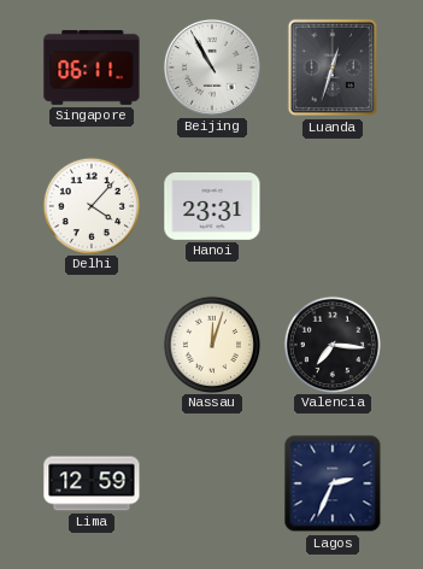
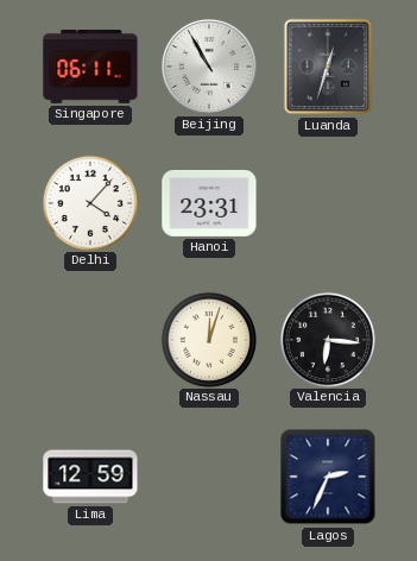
Valencia: 7:16 -> 6:16 (327, 339)
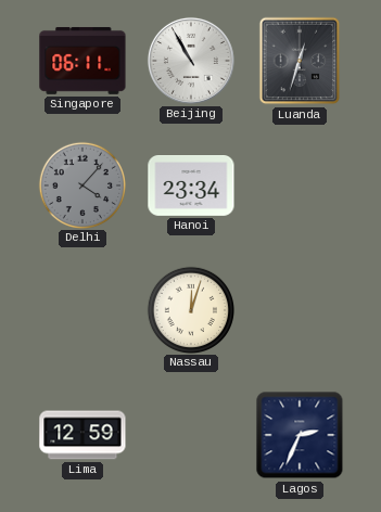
Delhi dial: white -> grey (81, 184)
Hanoi: 23:31 -> 23:34 (191, 187)
Valencia: 6:16 -> none (327, 339)
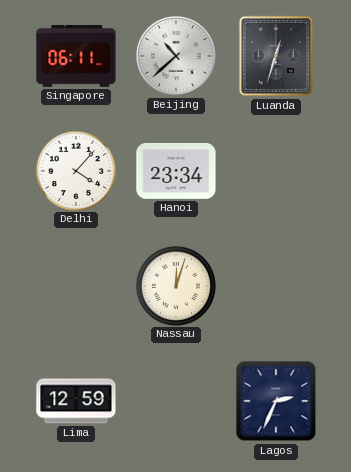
Beijing: 10:55 -> 10:38 (176, 56)
Delhi dial: grey -> white (75, 170)
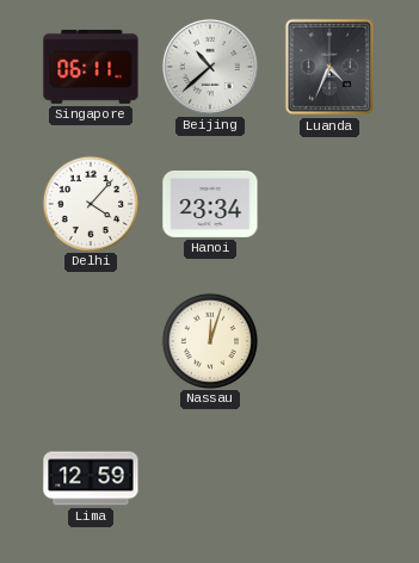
Luanda: 12:33 -> 4:34 (329, 67)
Lagos: 2:34 -> none (276, 401)
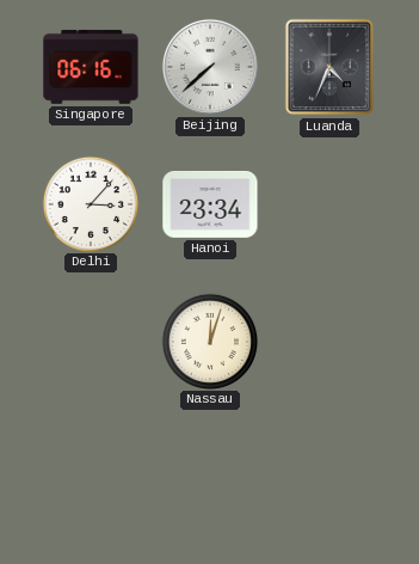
Singapore: 06:11 -> 06:16 (91, 67)
Beijing: 10:38 -> 7:38 (210, 67)
Delhi: 4:07 -> 3:07 (90, 203)
Lima: 12:59 -> none (91, 478)
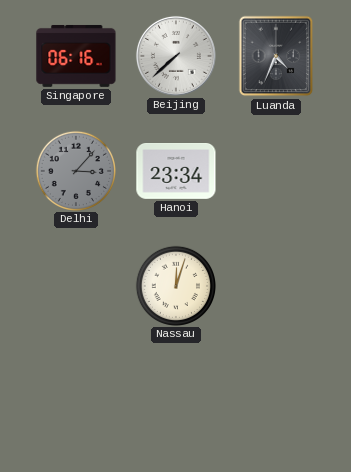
Delhi dial: white -> grey (75, 170)
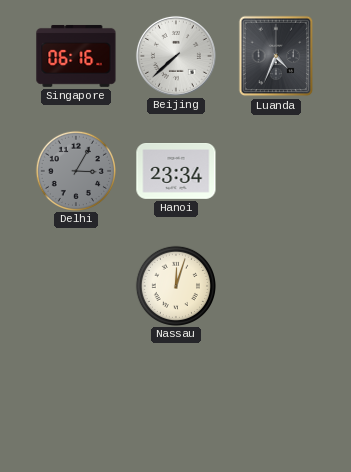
Delhi: 3:07 -> 3:05 (75, 170)
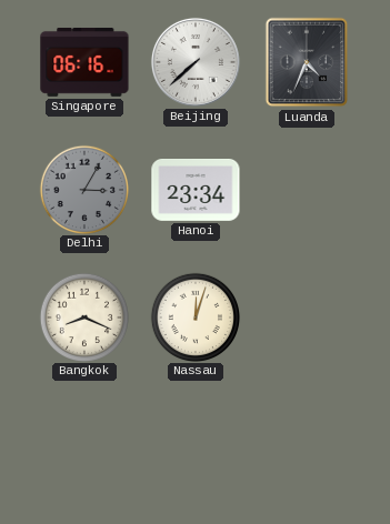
Bangkok: none -> 8:19 (83, 316)
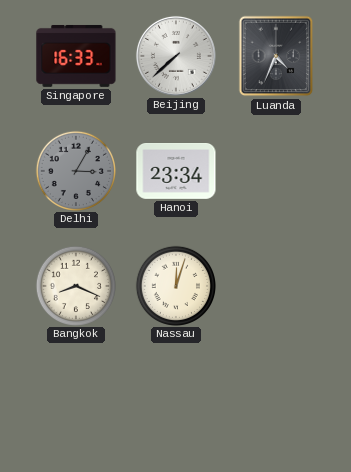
Singapore: 06:16 -> 16:33 (76, 56)
